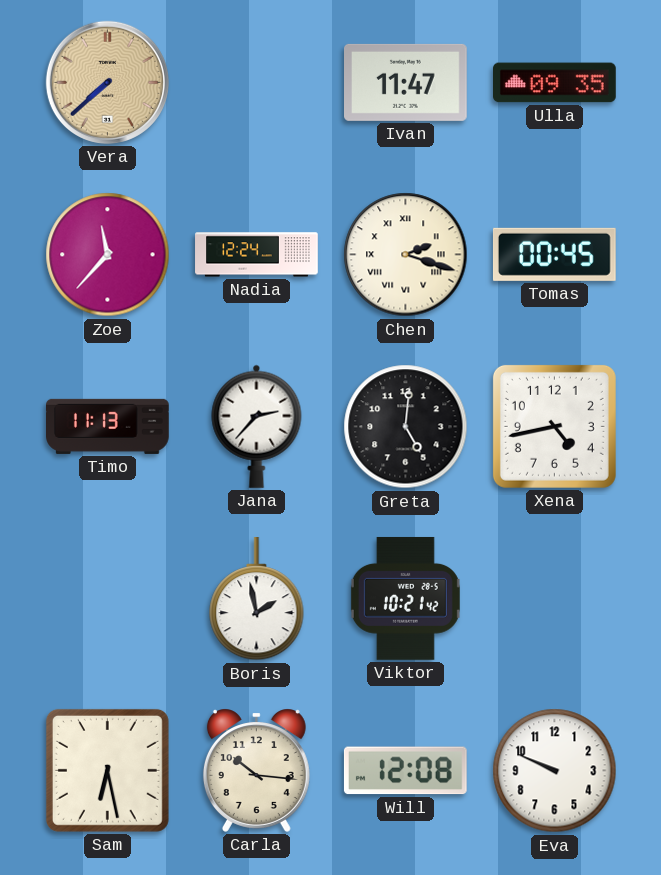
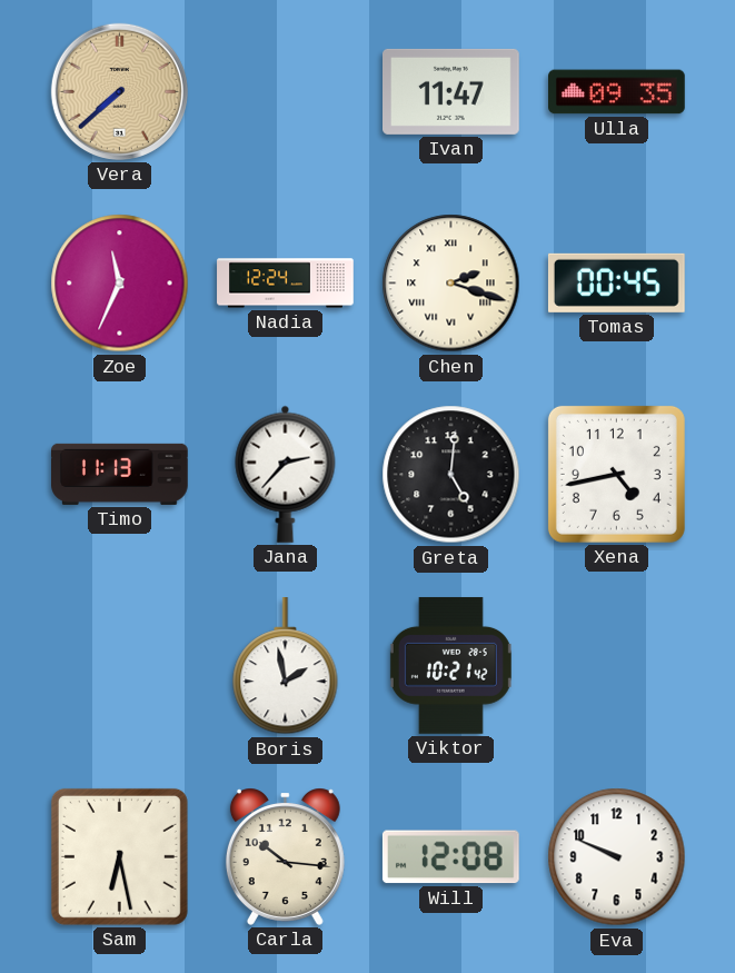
Zoe: 11:37 -> 11:34 (120, 284)
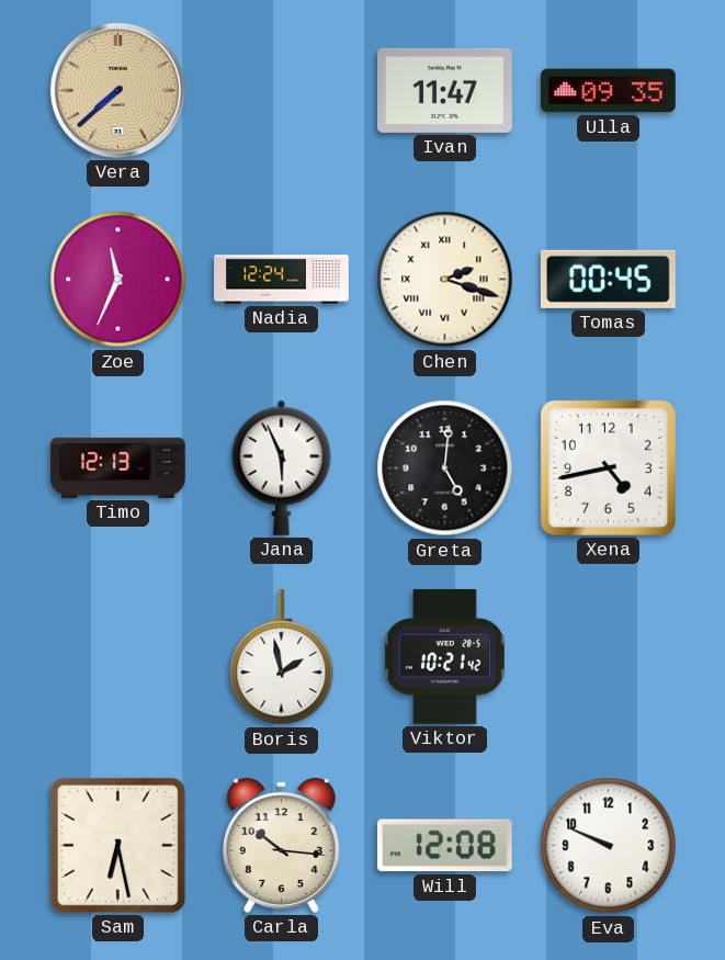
Timo: 11:13 -> 12:13 (118, 467)
Jana: 2:37 -> 5:56 (282, 467)
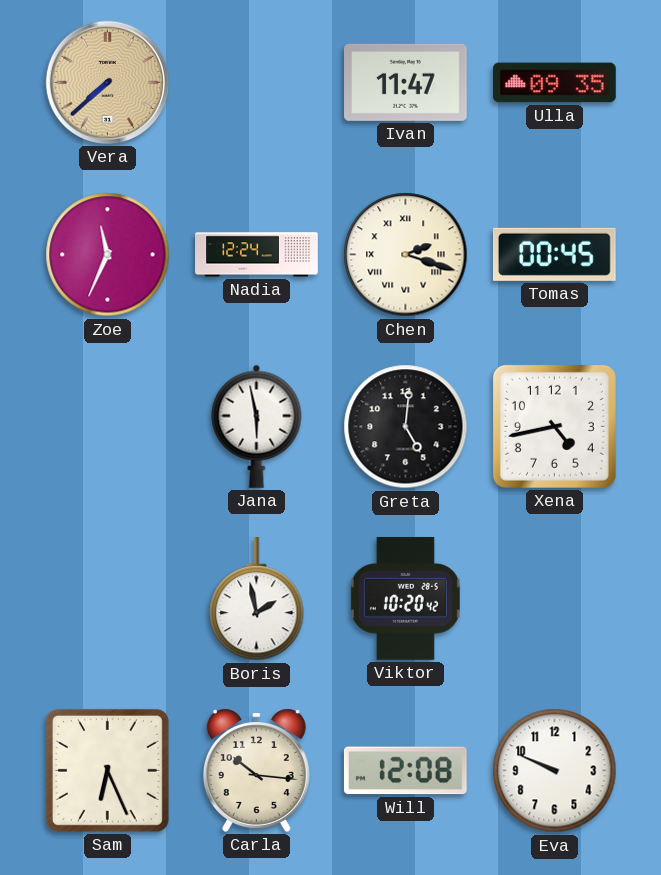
Timo: 12:13 -> none (118, 467)
Jana: 5:56 -> 5:58 (257, 426)
Viktor: 10:21 -> 10:20 (405, 598)
Sam: 6:28 -> 6:26 (107, 770)
